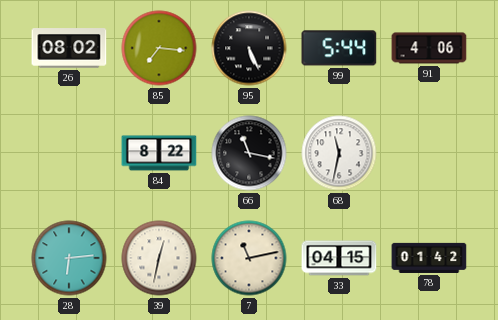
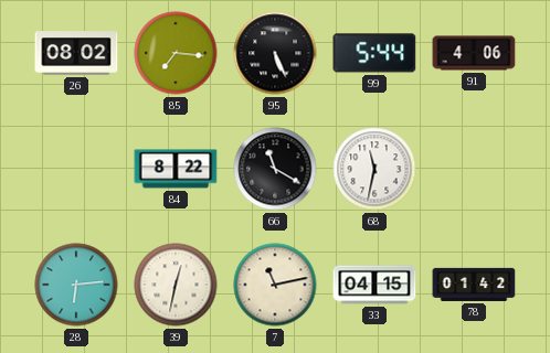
66: 11:17 -> 11:20 (275, 169)
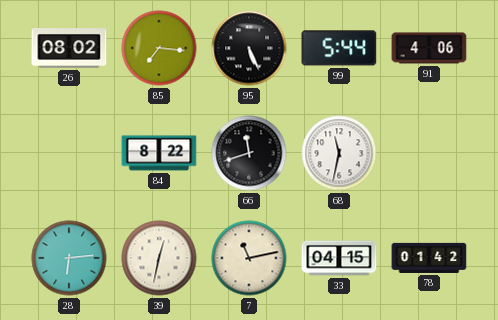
66: 11:20 -> 11:42 (249, 153)
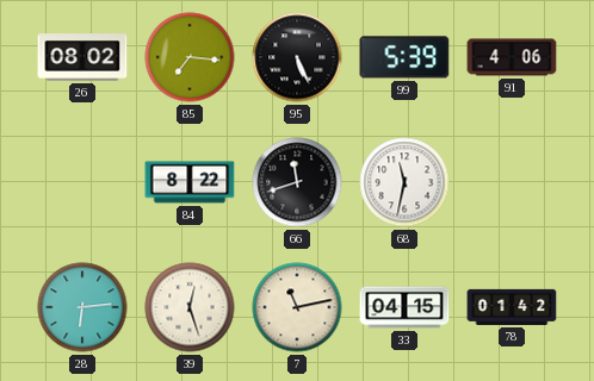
99: 5:44 -> 5:39 (404, 57)
39: 12:32 -> 12:27 (190, 307)
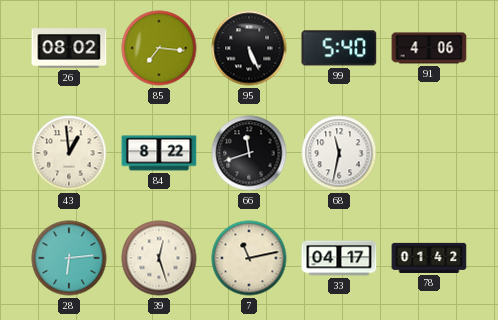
99: 5:39 -> 5:40 (339, 48)
43: none -> 12:59 (69, 153)
33: 04:15 -> 04:17 (339, 258)
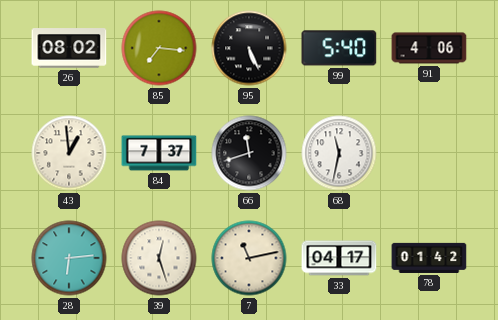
84: 8:22 -> 7:37 (159, 153)
